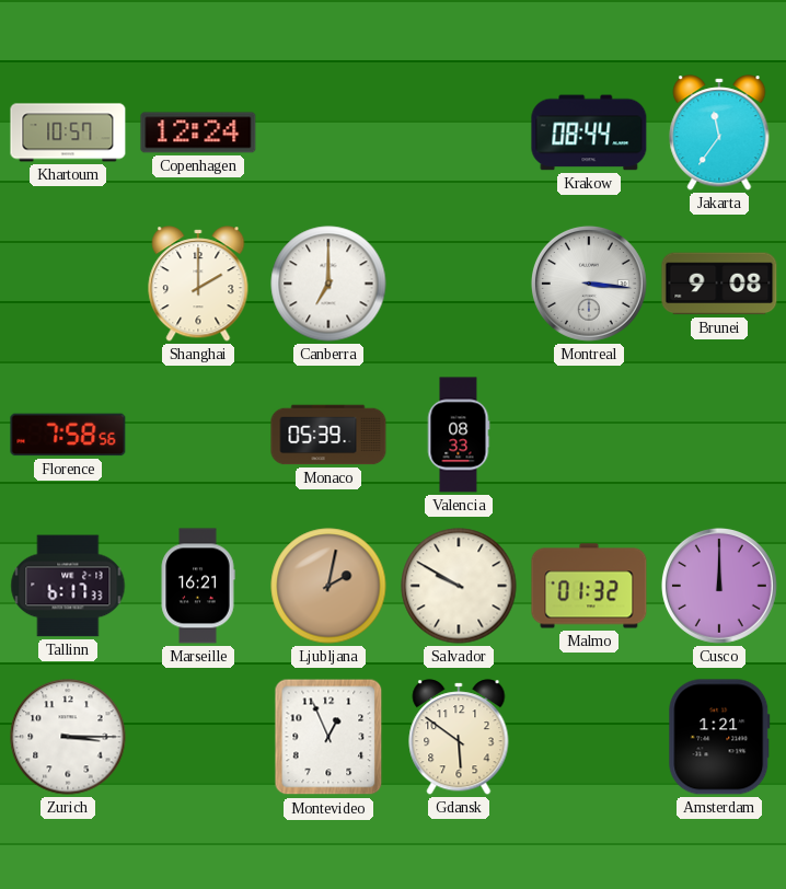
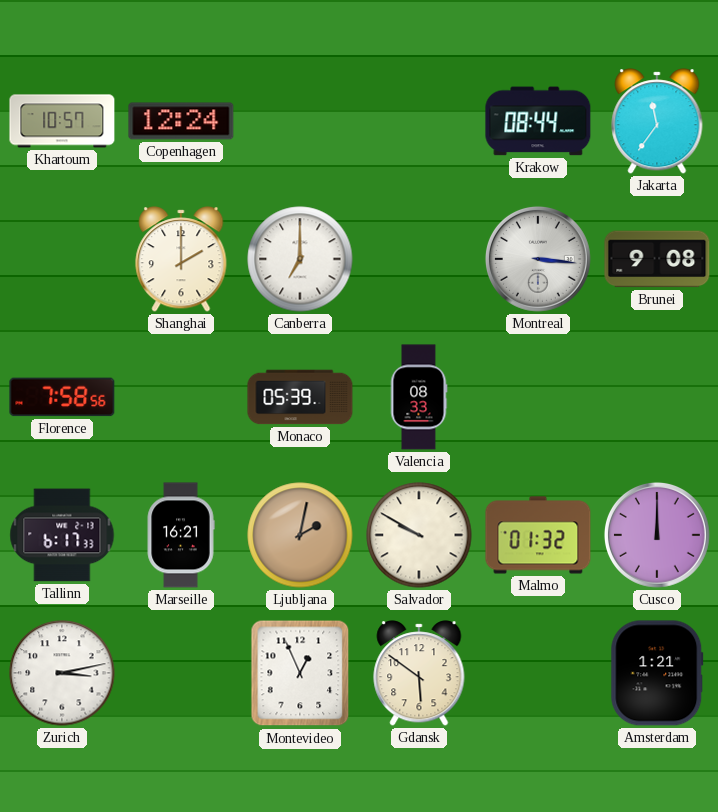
Zurich: 3:15 -> 3:13 (62, 673)
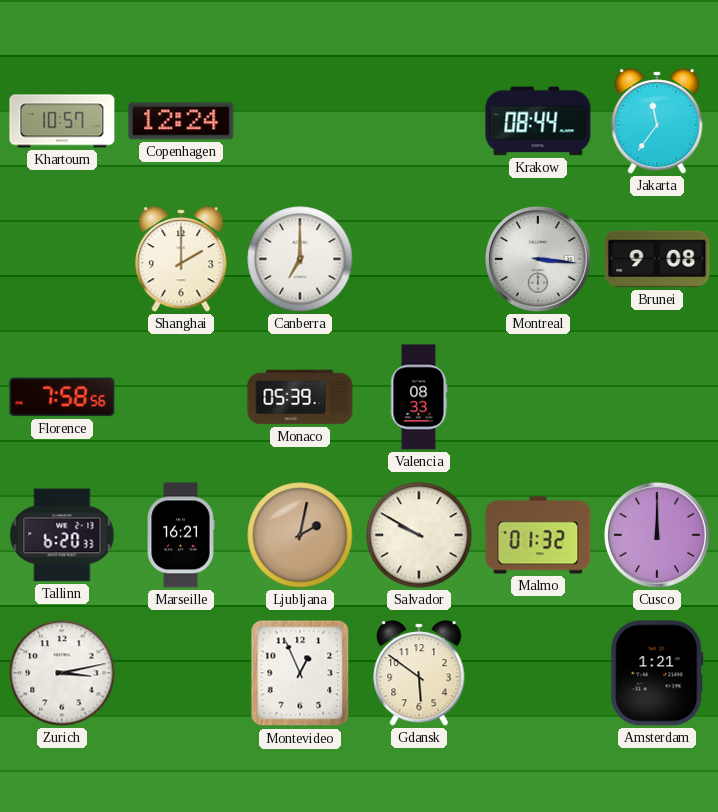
Tallinn: 6:17 -> 6:20 (62, 535)
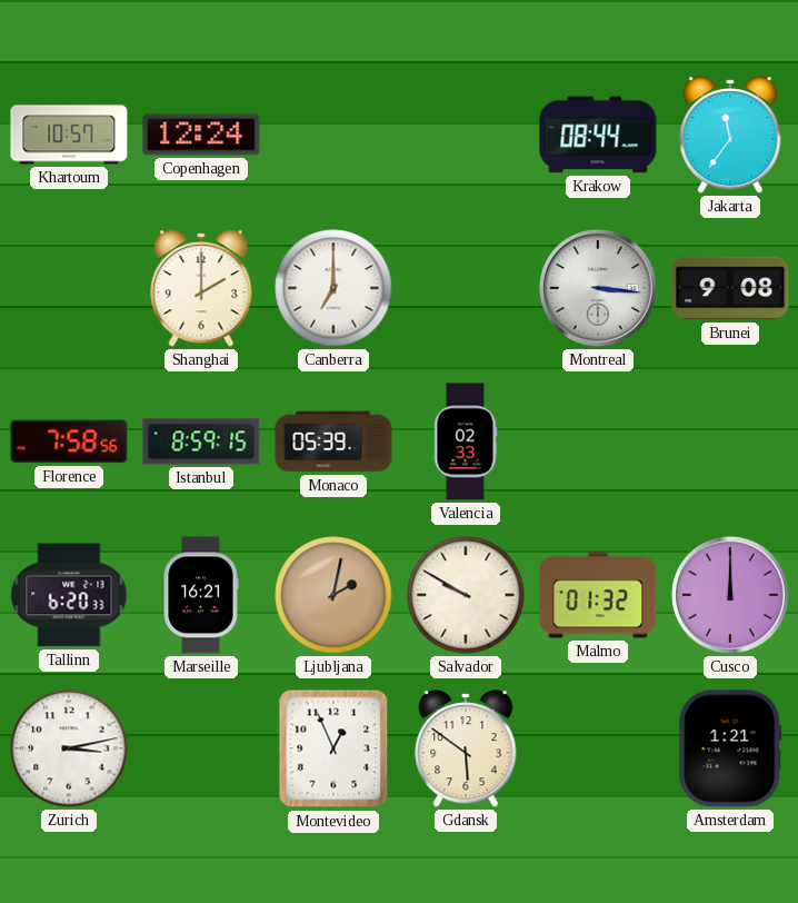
Istanbul: none -> 8:59 (201, 441)
Valencia: 08:33 -> 02:33 (466, 441)
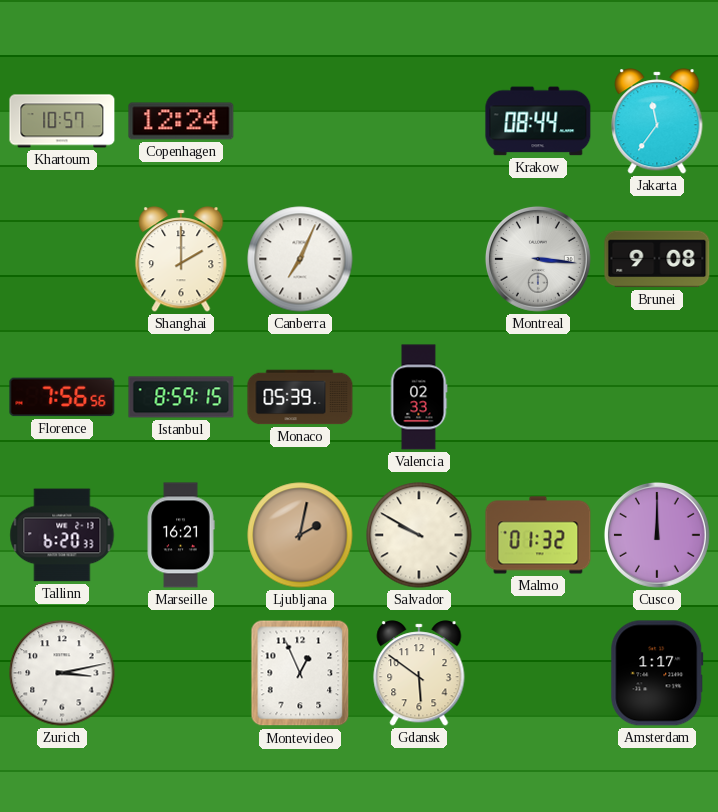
Canberra: 7:00 -> 7:04 (300, 259)
Florence: 7:58 -> 7:56 (62, 397)
Amsterdam: 1:21 -> 1:17 (657, 673)
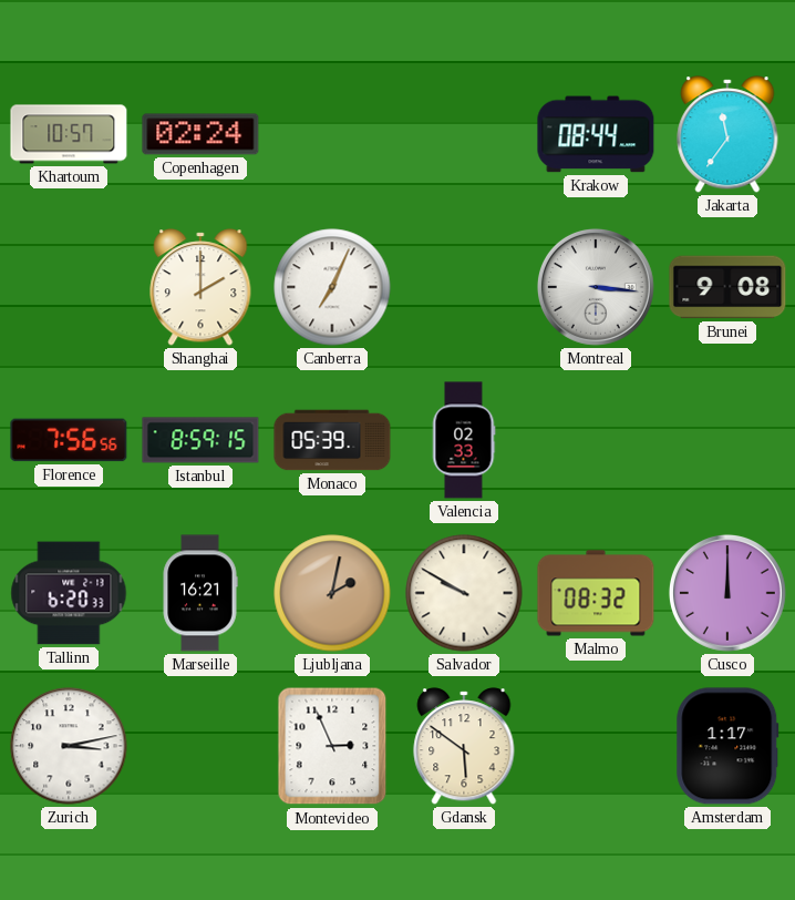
Copenhagen: 12:24 -> 02:24 (200, 134)
Malmo: 01:32 -> 08:32 (596, 593)
Montevideo: 12:56 -> 2:56 (332, 746)
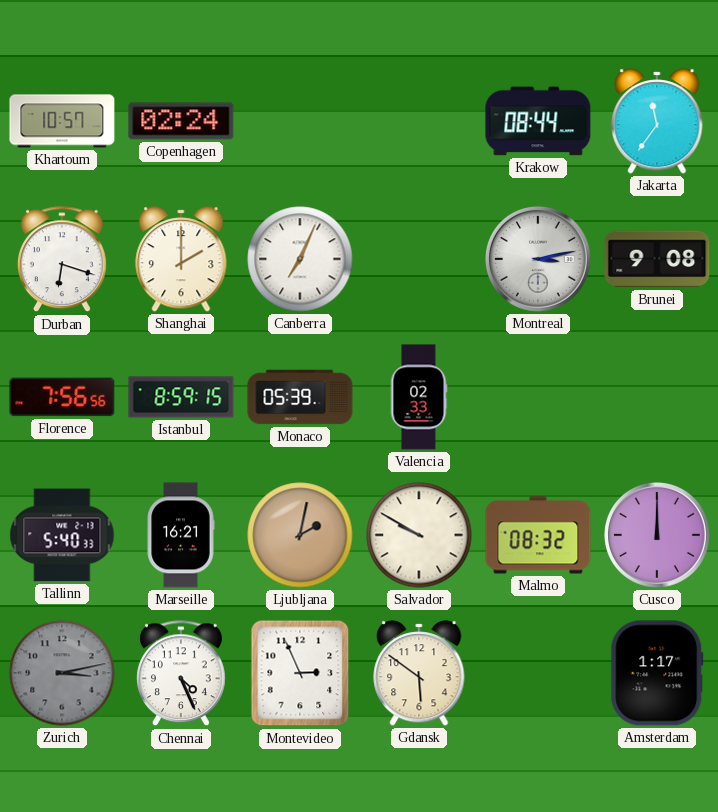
Durban: none -> 6:18 (62, 260)
Montreal: 3:16 -> 3:13 (538, 259)
Tallinn: 6:20 -> 5:40 (62, 535)
Zurich dial: white -> grey (62, 673)
Chennai: none -> 4:26 (181, 674)
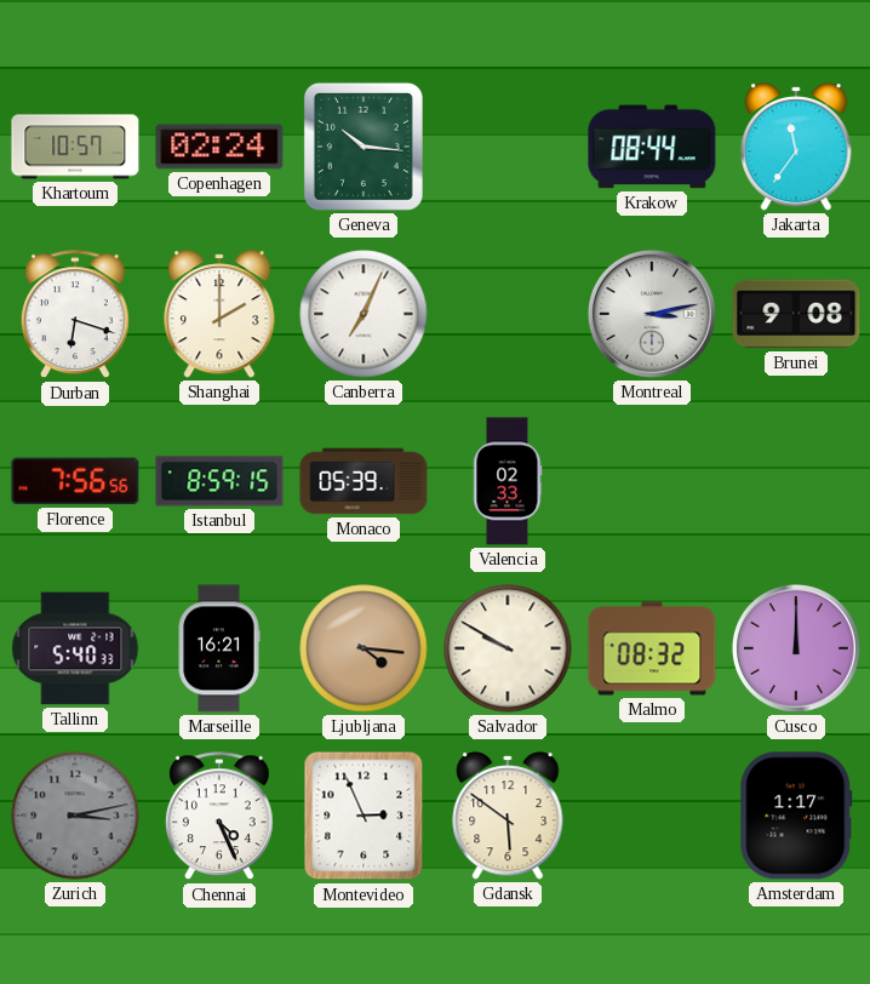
Geneva: none -> 10:16 (364, 147)
Ljubljana: 2:02 -> 4:16 (364, 648)
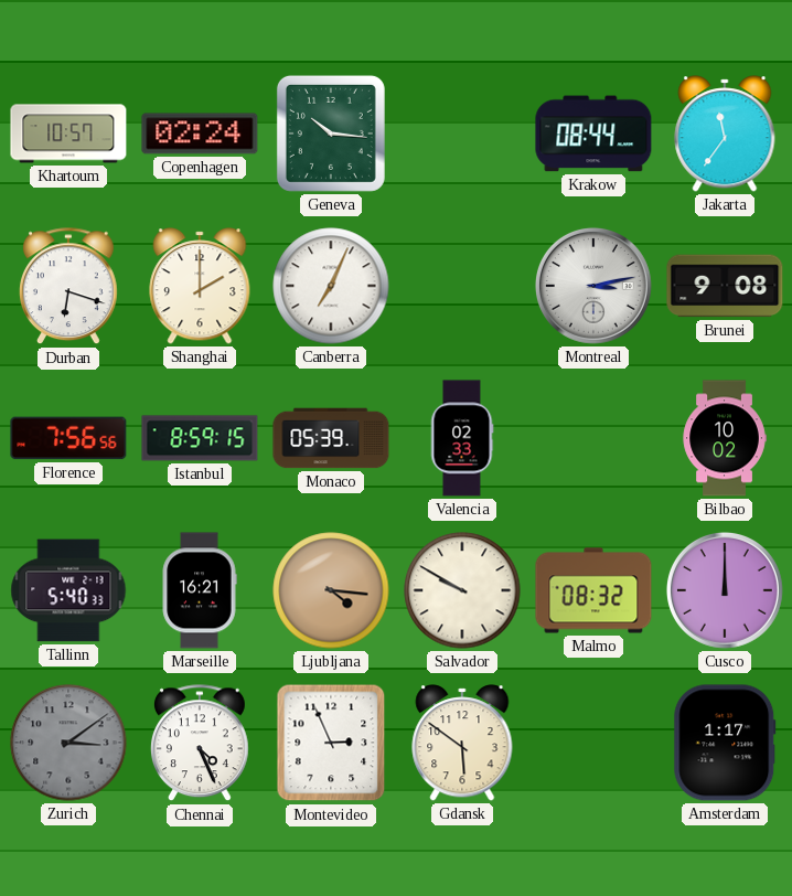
Bilbao: none -> 10:02 (725, 438)
Zurich: 3:13 -> 3:09 (68, 743)
